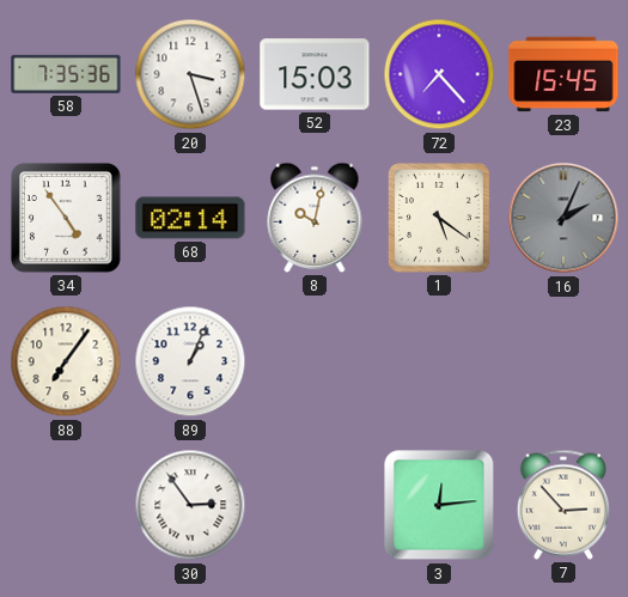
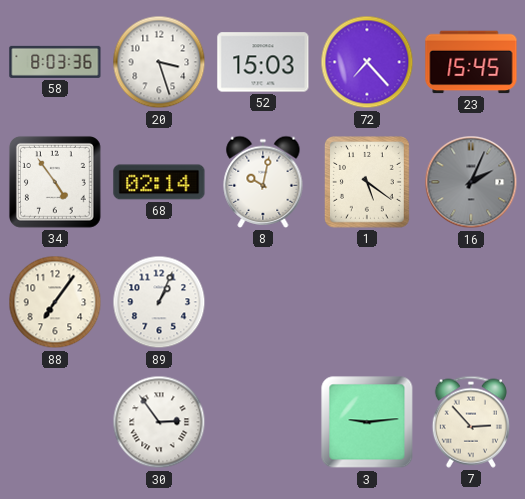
58: 7:35 -> 8:03 (55, 62)
3: 12:14 -> 9:14 (367, 422)
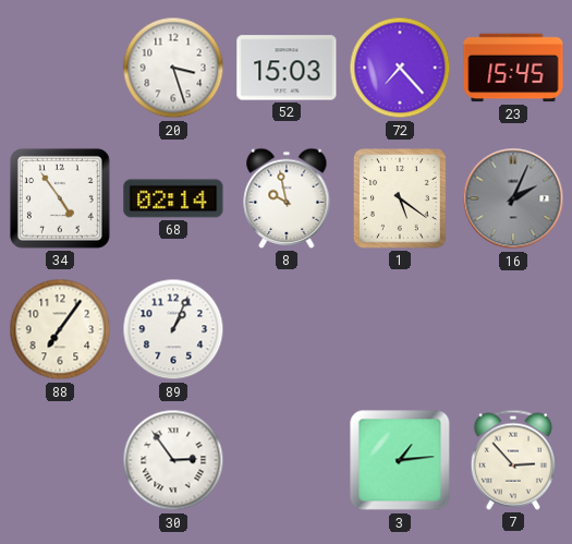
58: 8:03 -> none (55, 62)
8: 10:02 -> 9:58 (287, 198)
3: 9:14 -> 1:14 (400, 460)
